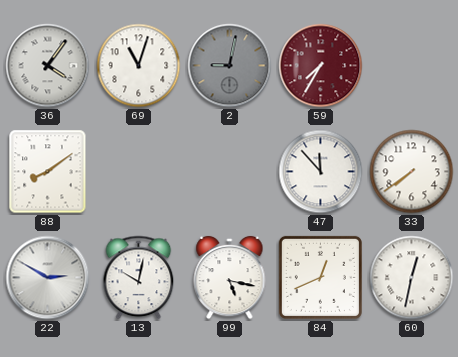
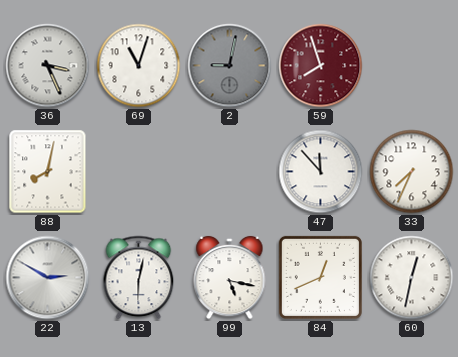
36: 4:06 -> 3:26 (48, 66)
59: 7:35 -> 7:57 (321, 66)
88: 8:09 -> 8:02 (48, 172)
33: 7:39 -> 7:34 (412, 172)
13: 10:02 -> 6:02 (139, 278)
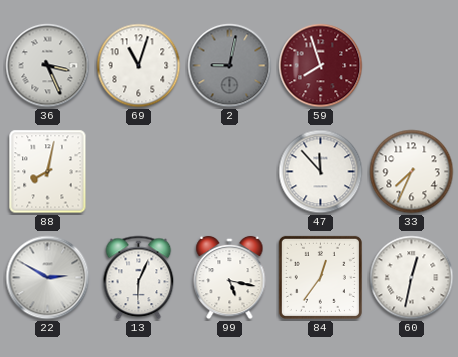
13: 6:02 -> 6:04 (139, 278)
84: 12:41 -> 12:36 (320, 277)
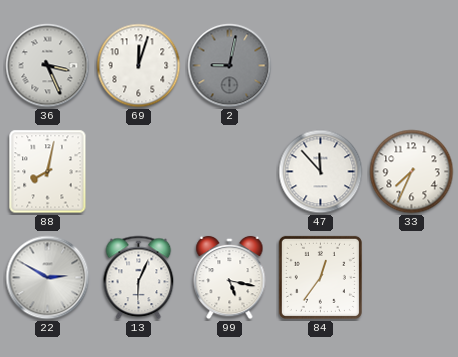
69: 11:03 -> 12:03 (139, 66)
59: 7:57 -> none (321, 66)
60: 12:32 -> none (412, 278)
